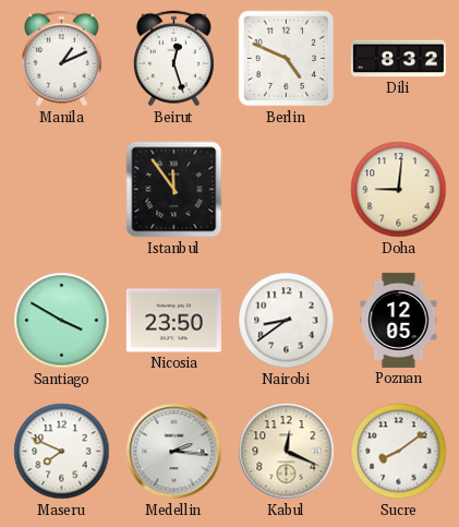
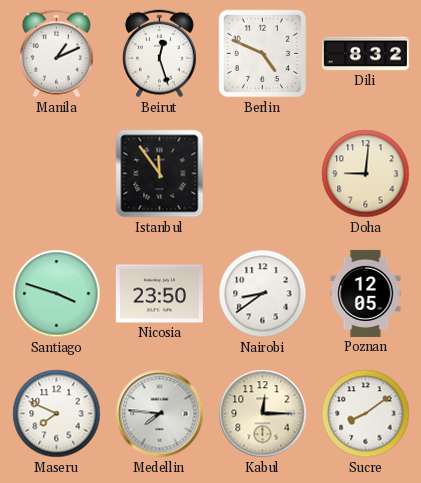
Santiago: 3:50 -> 3:48 (57, 294)
Medellin: 2:16 -> 7:46 (160, 414)
Kabul: 12:19 -> 12:15 (263, 414)
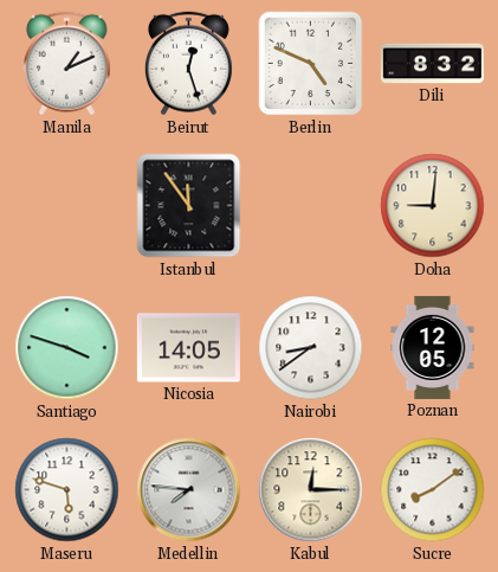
Nicosia: 23:50 -> 14:05 (188, 348)
Maseru: 7:49 -> 5:48 (67, 490)
